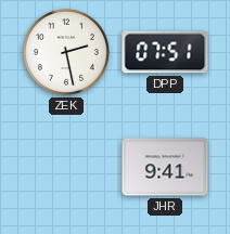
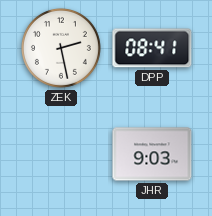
DPP: 07:51 -> 08:41 (152, 48)
JHR: 9:41 -> 9:03 (152, 154)
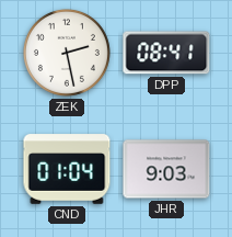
CND: none -> 01:04 (67, 169)
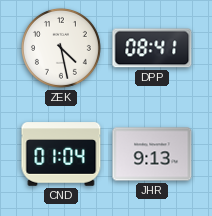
ZEK: 2:28 -> 4:28 (61, 48)
JHR: 9:03 -> 9:13 (152, 154)
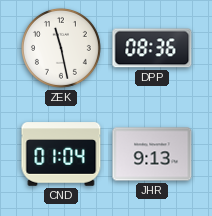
ZEK: 4:28 -> 11:28 (61, 48)
DPP: 08:41 -> 08:36 (152, 48)
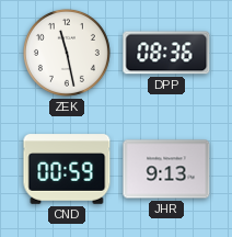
CND: 01:04 -> 00:59 (67, 169)
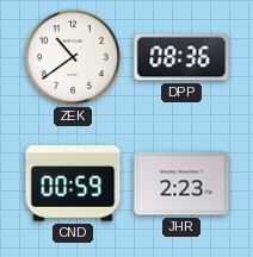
ZEK: 11:28 -> 10:39 (73, 57)
JHR: 9:13 -> 2:23 (181, 183)
